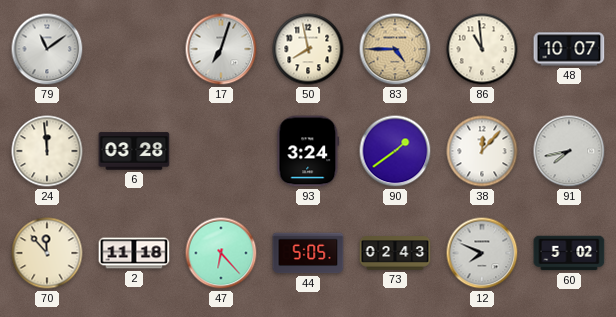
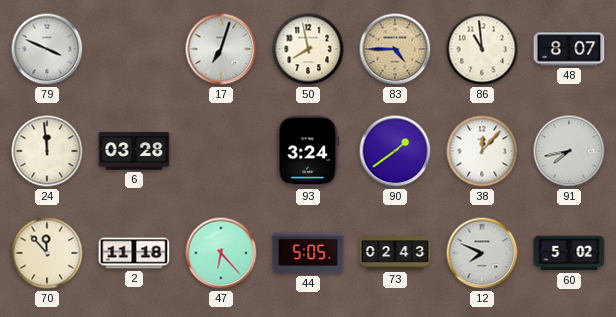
79: 11:09 -> 3:49 (47, 49)
48: 10:07 -> 8:07 (569, 49)
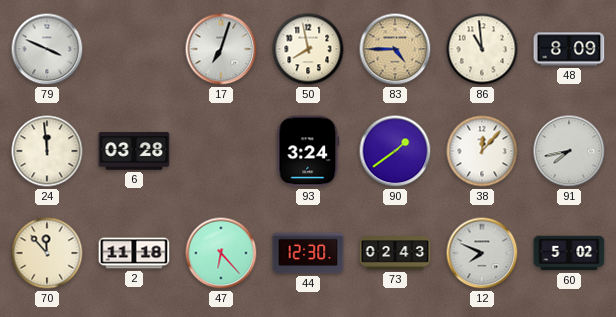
48: 8:07 -> 8:09 (569, 49)
44: 5:05 -> 12:30 (308, 253)
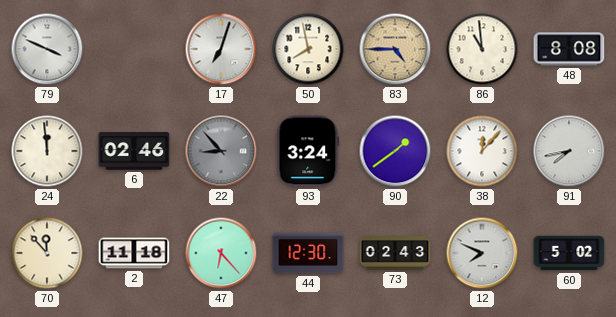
48: 8:09 -> 8:08 (569, 49)
6: 03:28 -> 02:46 (134, 151)
22: none -> 8:53 (221, 151)
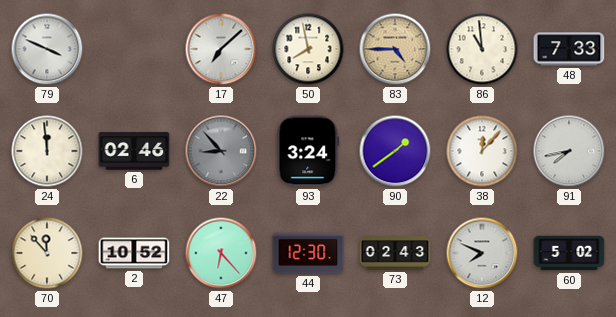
17: 7:03 -> 7:08 (221, 49)
48: 8:08 -> 7:33 (569, 49)
2: 11:18 -> 10:52 (134, 253)
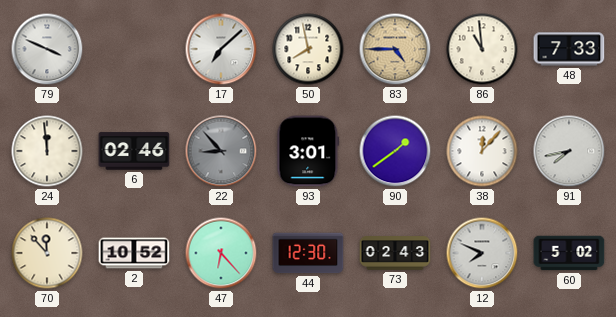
93: 3:24 -> 3:01 (308, 151)
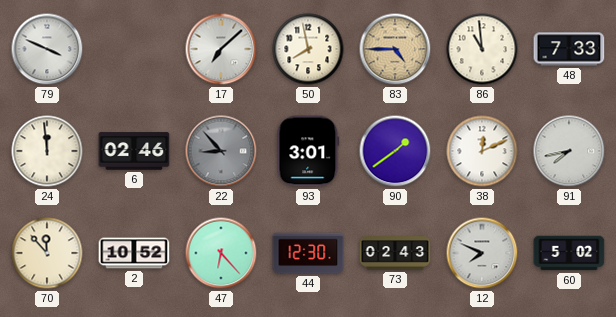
38: 12:07 -> 12:11 (482, 151)
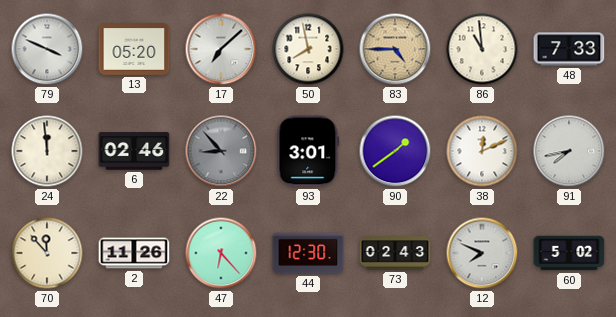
13: none -> 05:20 (134, 50)
2: 10:52 -> 11:26 (134, 253)
